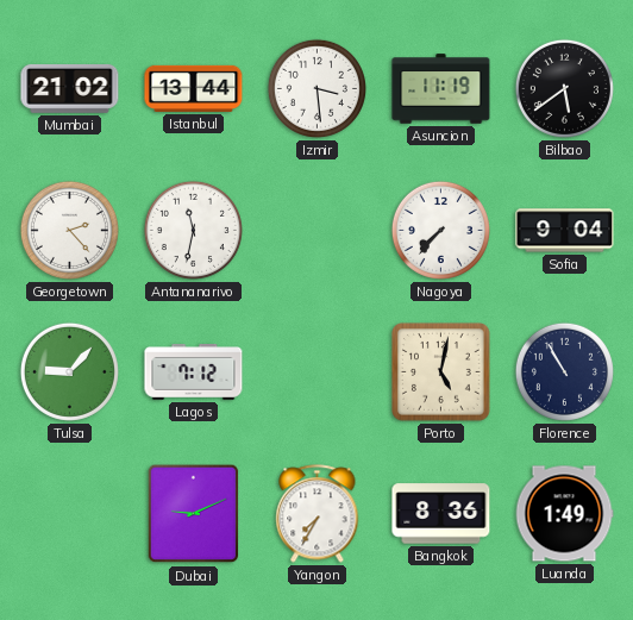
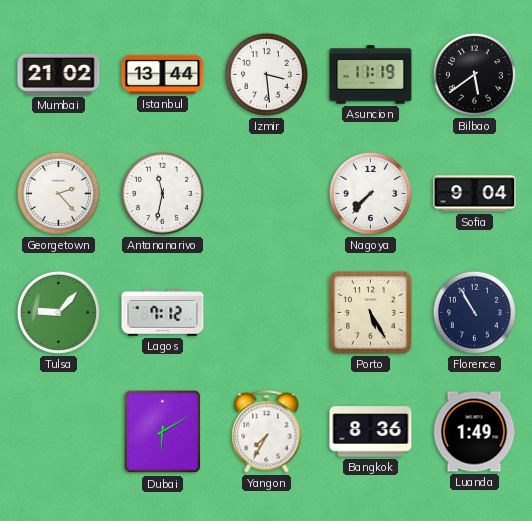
Porto: 5:02 -> 5:25 (371, 313)
Dubai: 9:11 -> 6:10 (163, 432)
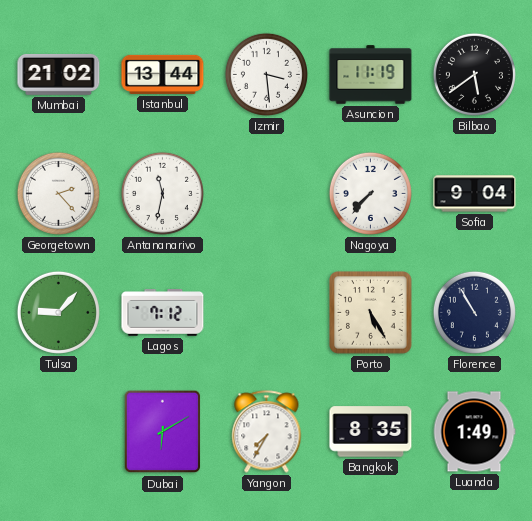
Bangkok: 8:36 -> 8:35 (371, 432)
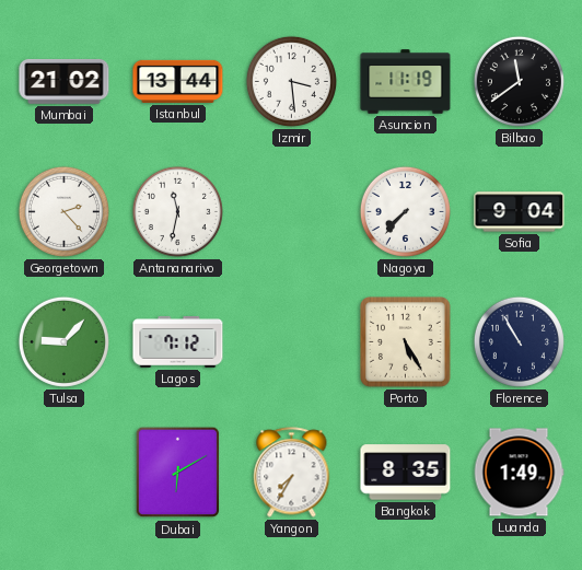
Bilbao: 5:39 -> 11:39 (519, 81)
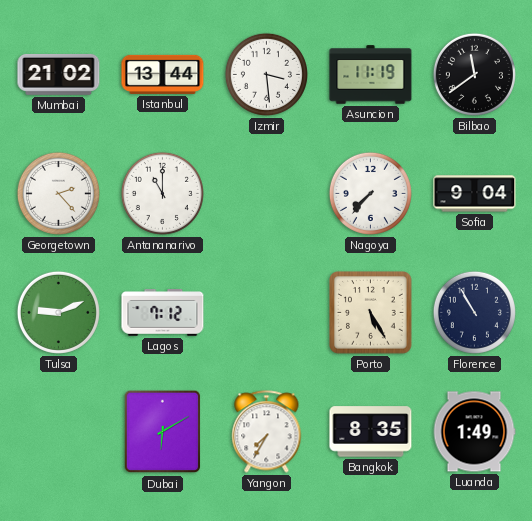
Antananarivo: 11:32 -> 11:00 (162, 193)
Tulsa: 9:07 -> 9:11 (58, 312)
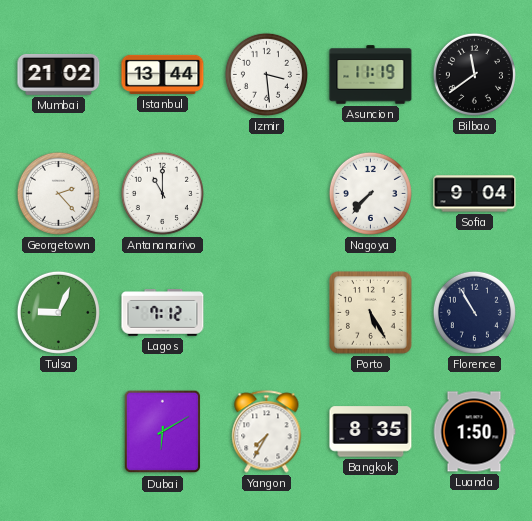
Tulsa: 9:11 -> 9:04 (58, 312)
Luanda: 1:49 -> 1:50 (474, 432)
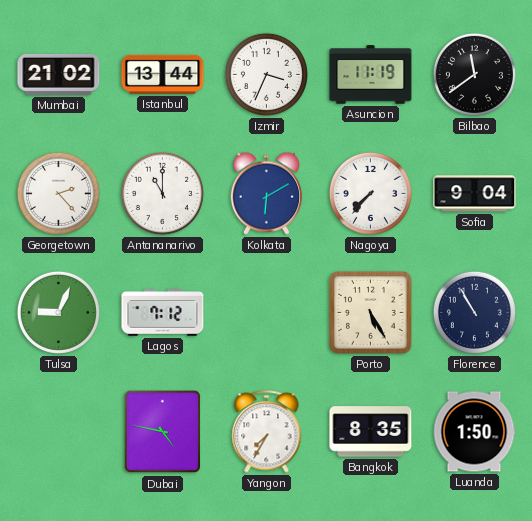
Izmir: 3:29 -> 3:34 (266, 74)
Kolkata: none -> 6:10 (266, 193)
Dubai: 6:10 -> 4:47 (163, 432)
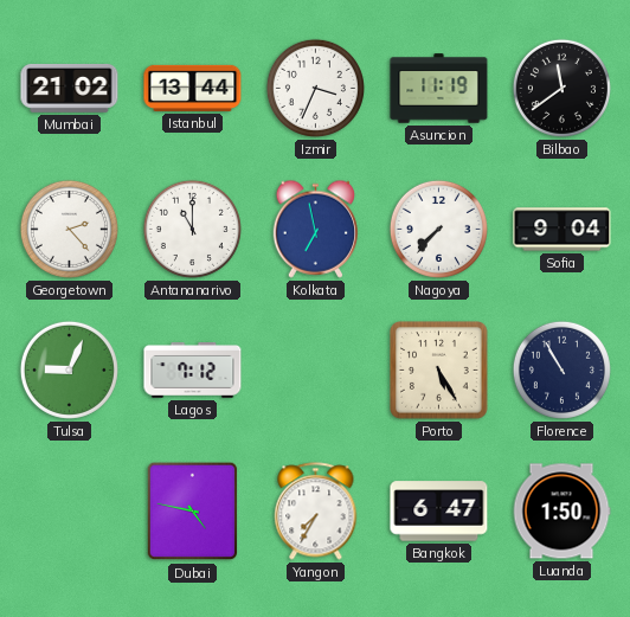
Kolkata: 6:10 -> 6:58 (315, 229)
Bangkok: 8:35 -> 6:47 (439, 512)
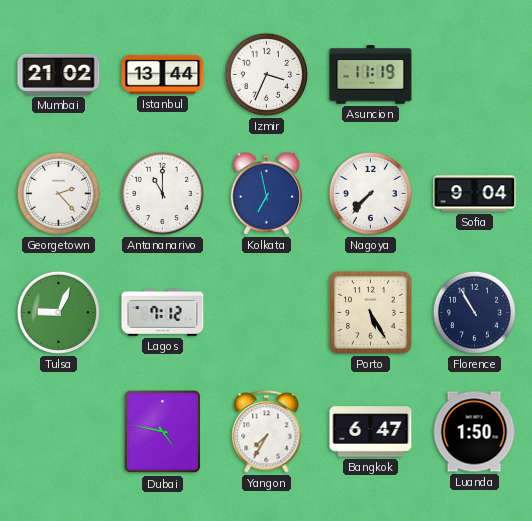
Bilbao: 11:39 -> none (561, 88)
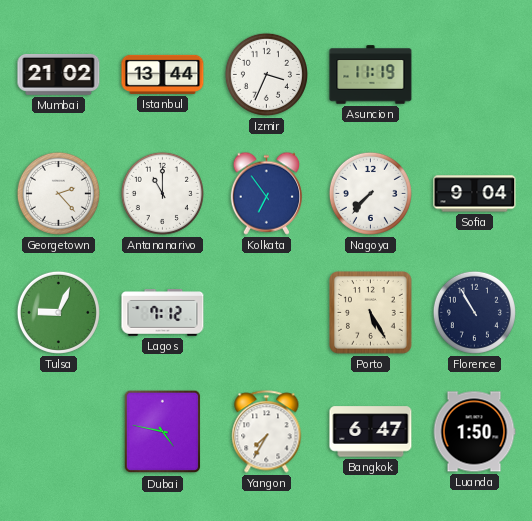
Kolkata: 6:58 -> 6:54 (266, 193)
